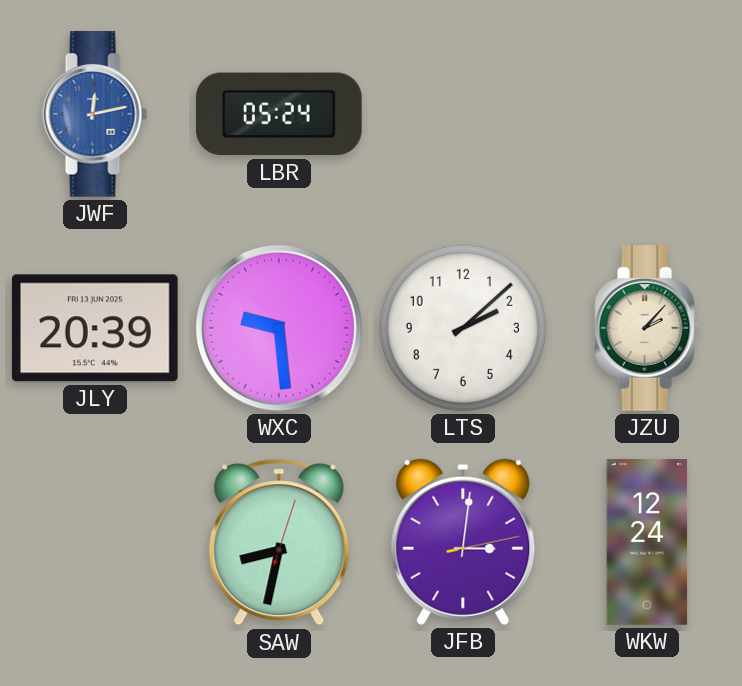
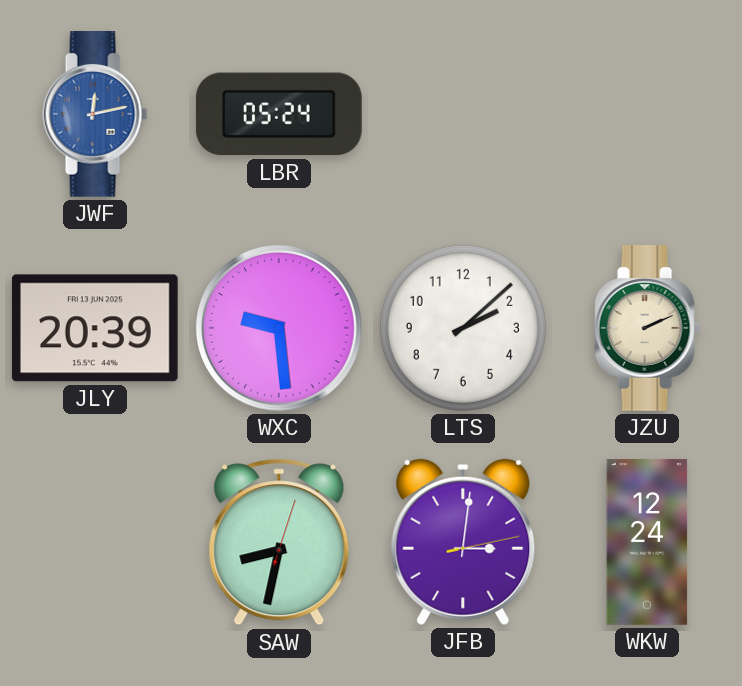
JZU: 2:07 -> 2:11 (647, 329)
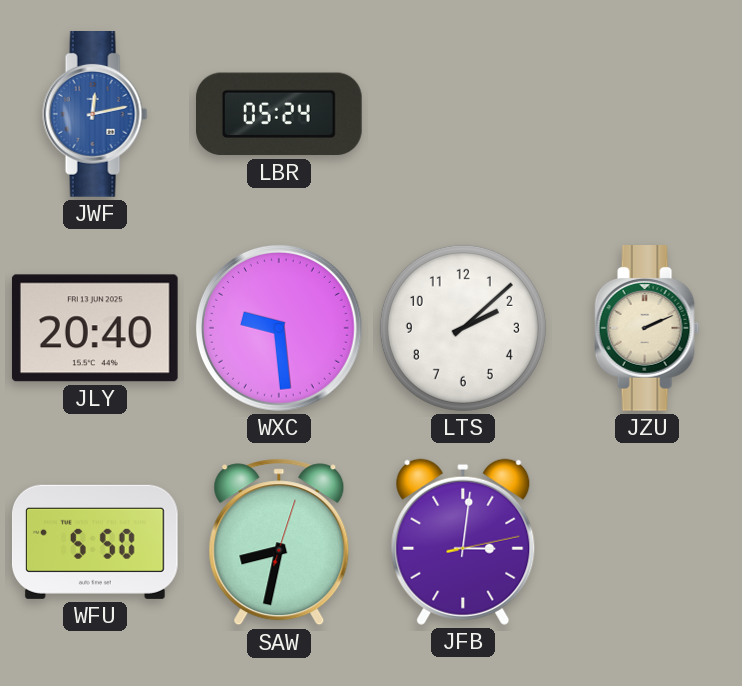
JLY: 20:39 -> 20:40 (95, 328)
WFU: none -> 5:50 (95, 542)
WKW: 12:24 -> none (647, 542)
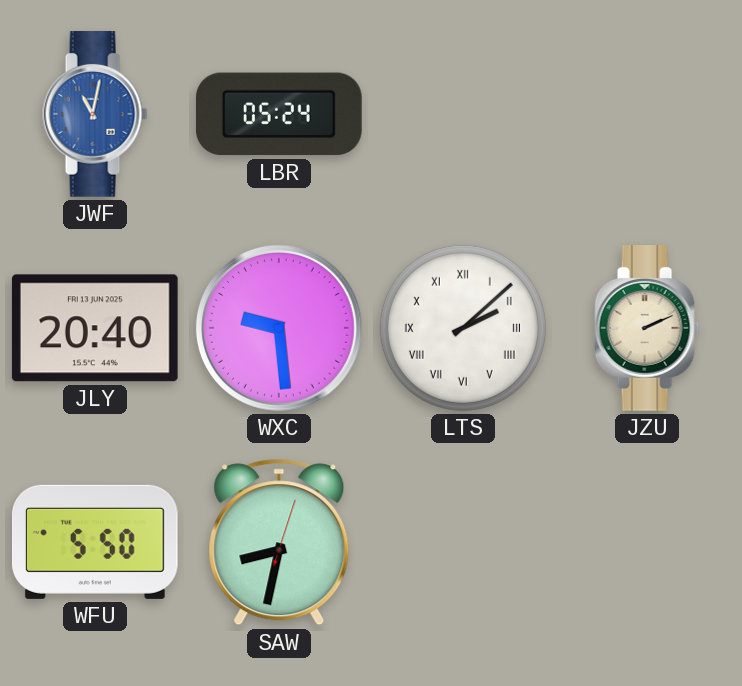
JWF: 12:13 -> 11:02 (95, 115)
LTS numerals: Arabic -> Roman (463, 328)
JFB: 3:01 -> none (463, 542)
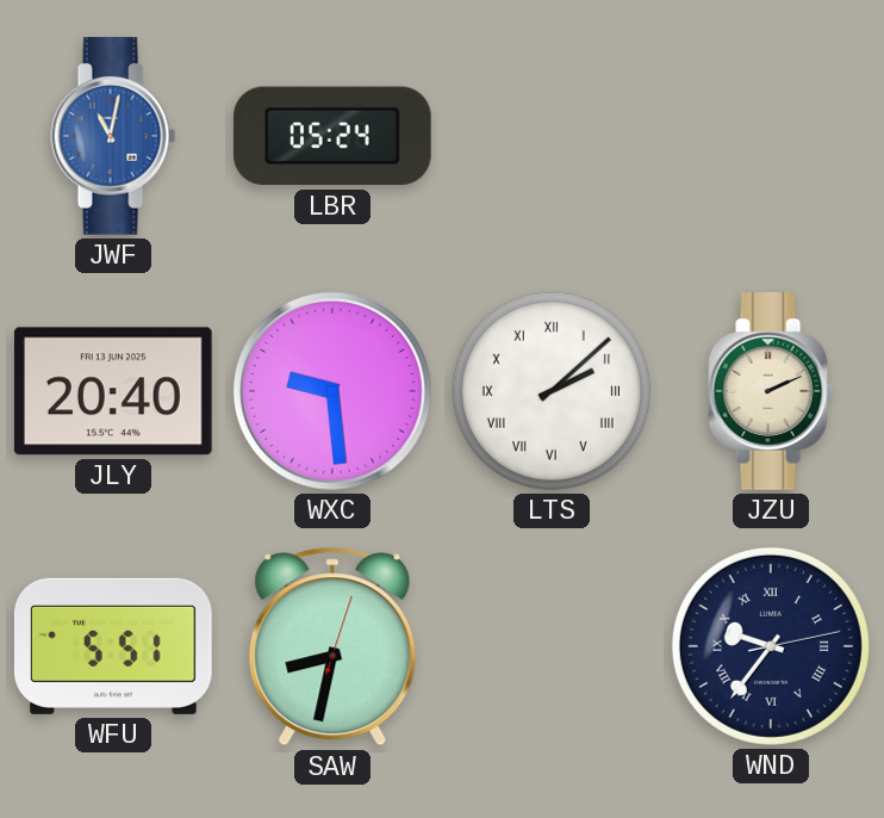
WFU: 5:50 -> 5:51 (113, 646)
WND: none -> 9:36 (771, 646)
